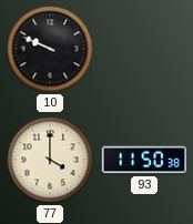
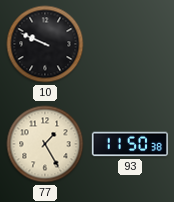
77: 4:00 -> 1:25 (45, 144)
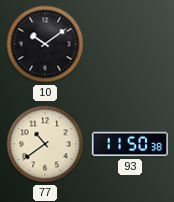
10: 9:49 -> 10:09 (45, 44)
77: 1:25 -> 10:39 (45, 144)
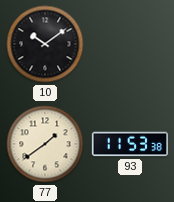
77: 10:39 -> 1:39 (45, 144)
93: 11:50 -> 11:53 (130, 144)
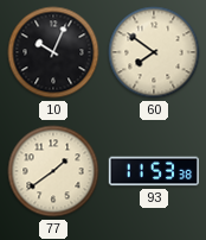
10: 10:09 -> 10:04 (53, 52)
60: none -> 7:51 (154, 52)
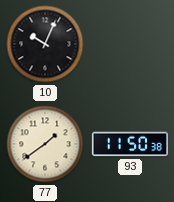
60: 7:51 -> none (154, 52)
93: 11:53 -> 11:50 (130, 144)
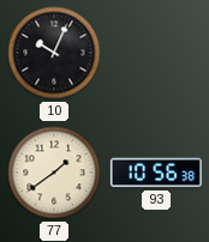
93: 11:50 -> 10:56 (156, 173)
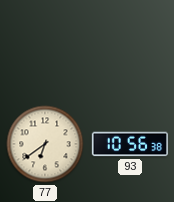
10: 10:04 -> none (54, 53)
77: 1:39 -> 6:39 (45, 144)
